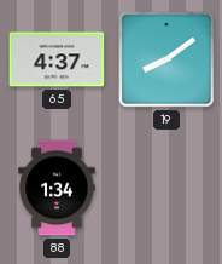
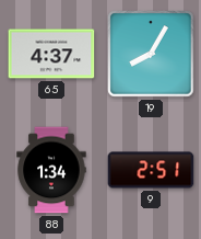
19: 8:09 -> 8:05 (151, 54)
9: none -> 2:51 (151, 170)
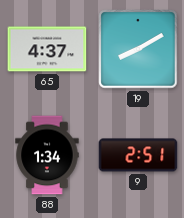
19: 8:05 -> 8:10 (138, 49)
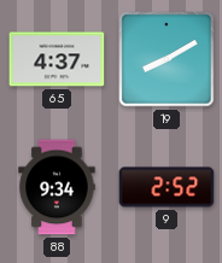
88: 1:34 -> 9:34 (57, 187)
9: 2:51 -> 2:52 (166, 187)
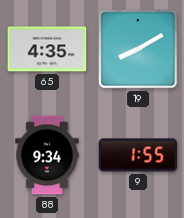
65: 4:37 -> 4:35 (47, 49)
9: 2:52 -> 1:55 (138, 155)
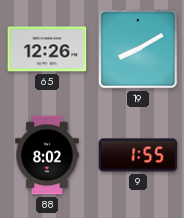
65: 4:35 -> 12:26 (47, 49)
88: 9:34 -> 8:02 (47, 155)
